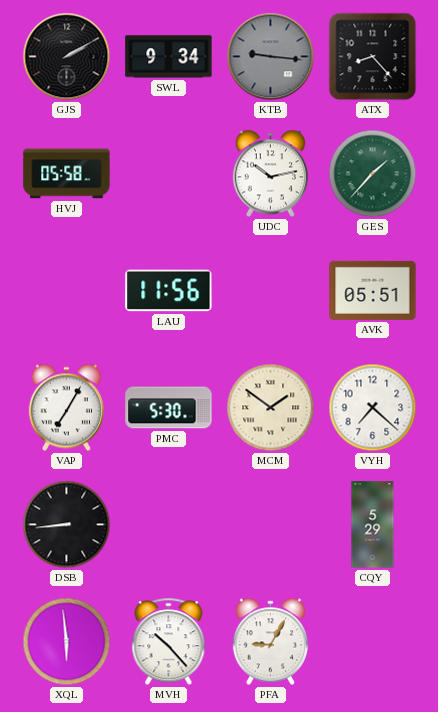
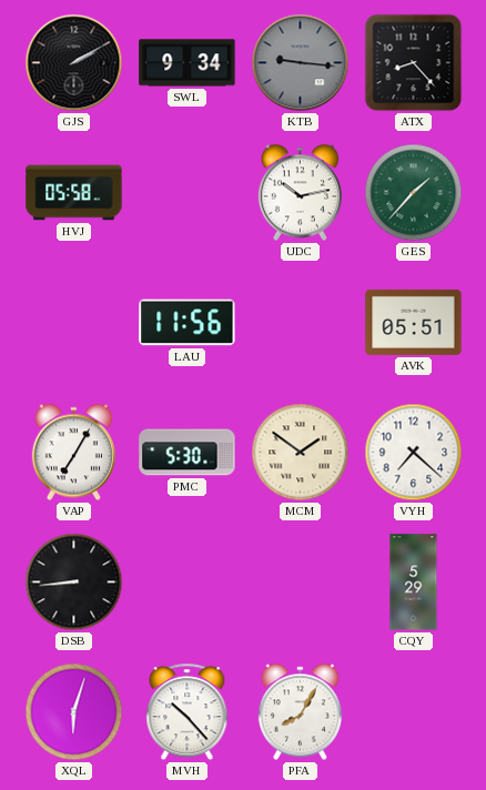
XQL: 5:59 -> 6:03 (74, 712)
PFA: 9:05 -> 8:05 (300, 712)
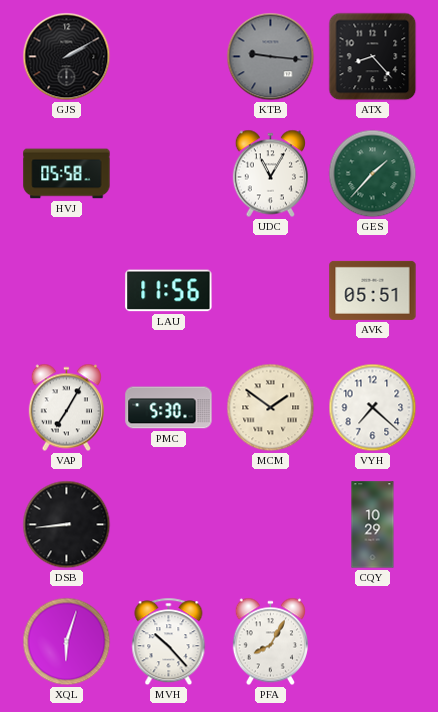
SWL: 9:34 -> none (188, 63)
UDC: 10:13 -> 11:05 (270, 174)
CQY: 5:29 -> 10:29 (373, 525)
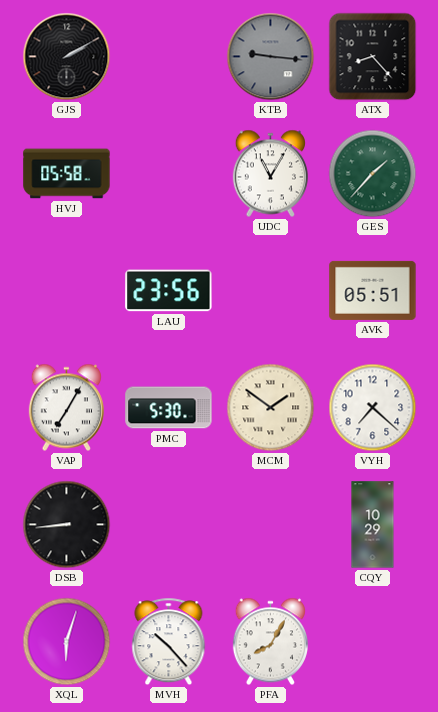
LAU: 11:56 -> 23:56 (169, 291)
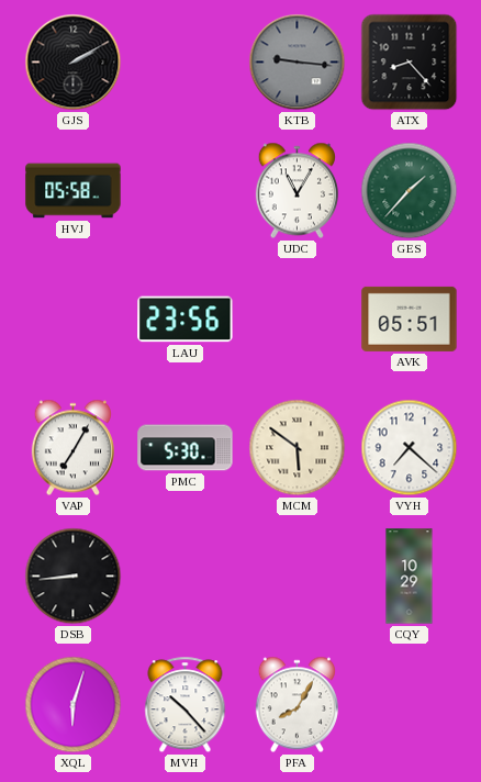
MCM: 1:51 -> 5:51 (298, 448)
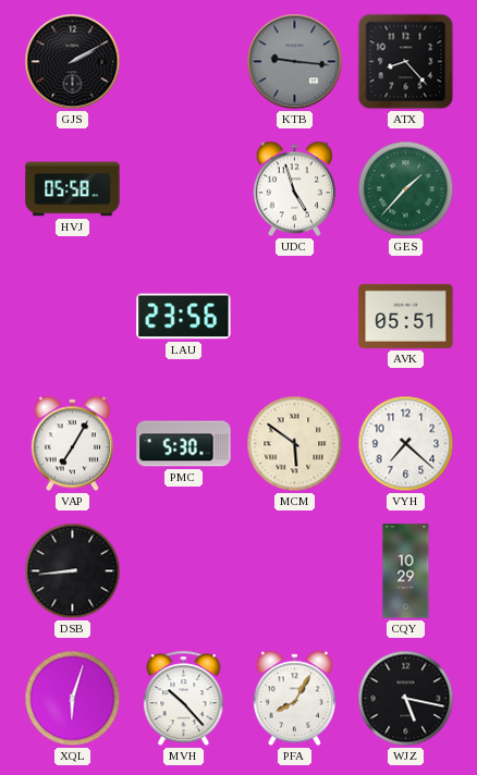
UDC: 11:05 -> 4:57 (294, 189)
WJZ: none -> 5:17 (406, 699)
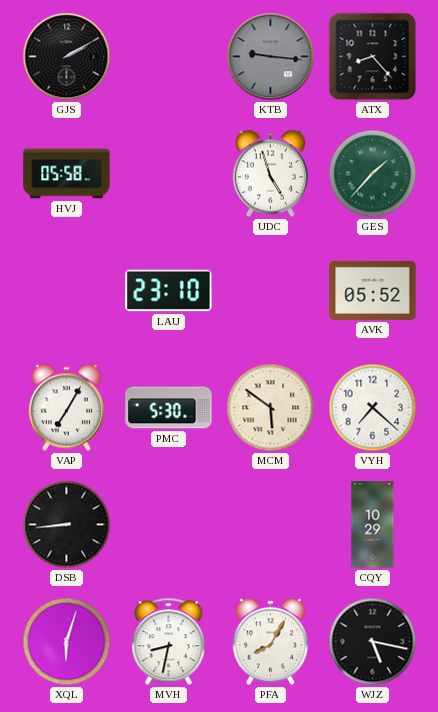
LAU: 23:56 -> 23:10 (169, 291)
AVK: 05:51 -> 05:52 (373, 290)
MVH: 10:23 -> 8:32 (169, 642)
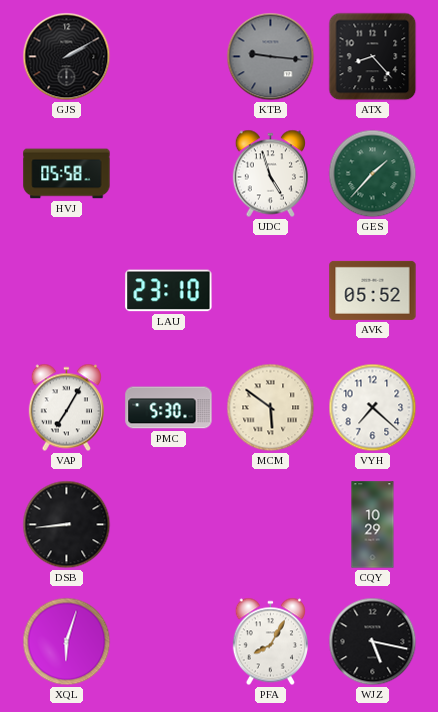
MVH: 8:32 -> none (169, 642)
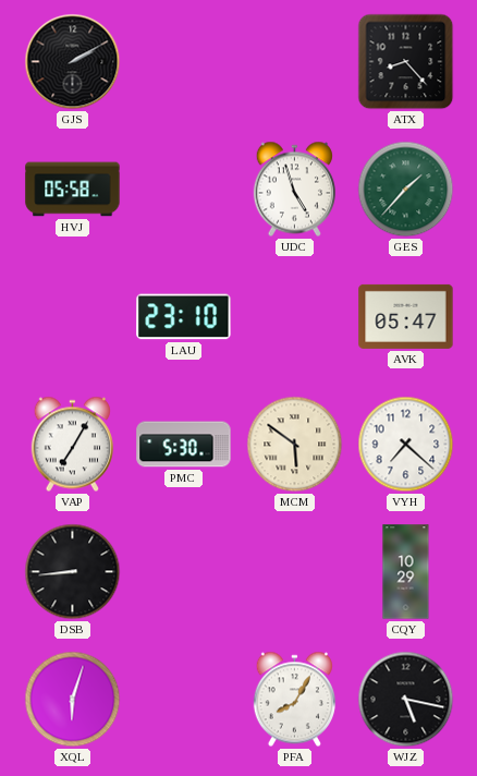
KTB: 9:16 -> none (271, 57)
AVK: 05:52 -> 05:47 (406, 316)
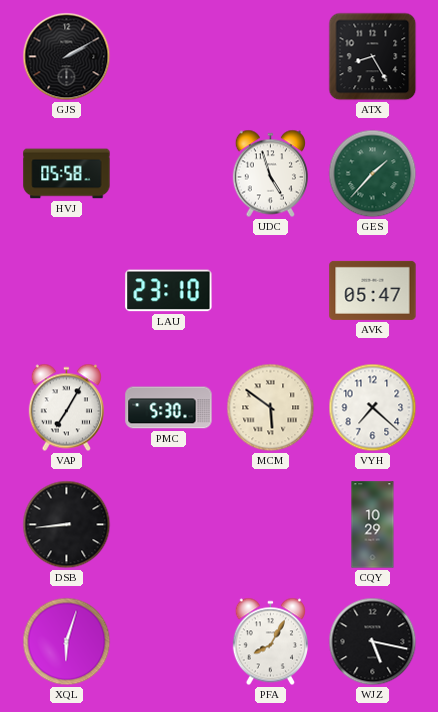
ATX: 8:23 -> 8:25 (373, 57)
